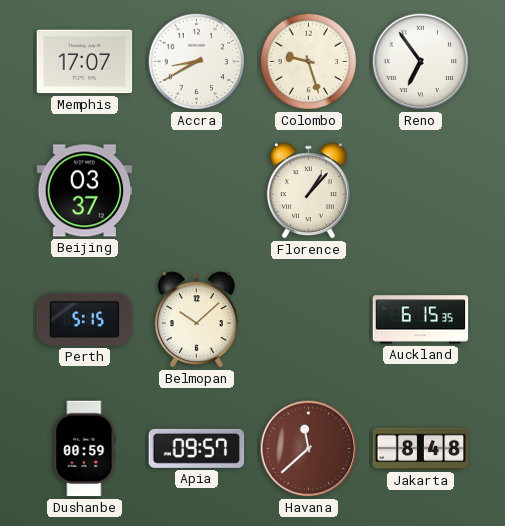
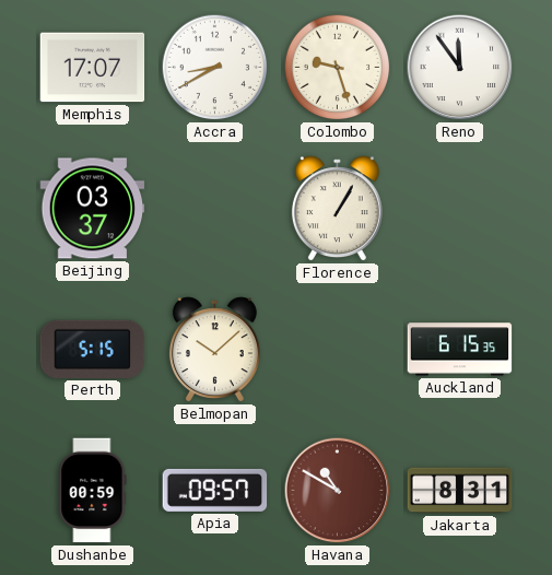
Reno: 6:54 -> 11:54 (460, 68)
Florence: 1:07 -> 1:05 (337, 209)
Havana: 11:38 -> 10:50 (338, 491)
Jakarta: 8:48 -> 8:31 (460, 491)
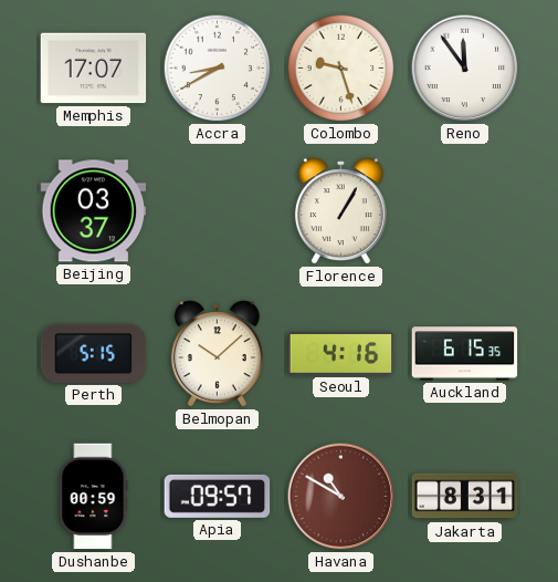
Seoul: none -> 4:16 (341, 354)
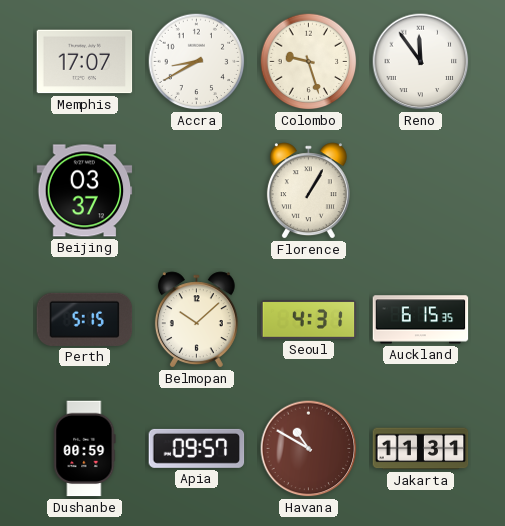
Seoul: 4:16 -> 4:31 (309, 320)
Jakarta: 8:31 -> 11:31 (421, 449)
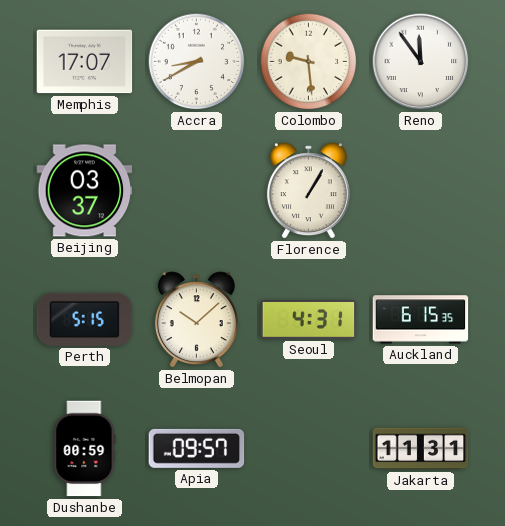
Colombo: 9:27 -> 9:29 (309, 62)
Havana: 10:50 -> none (309, 449)
